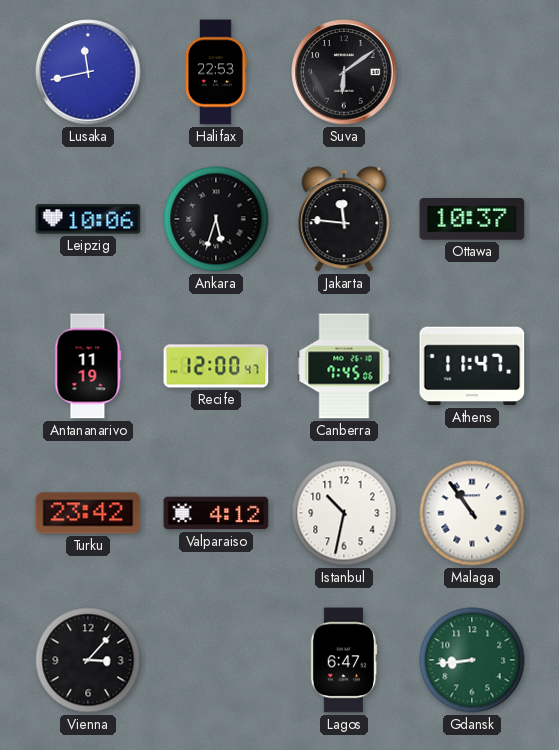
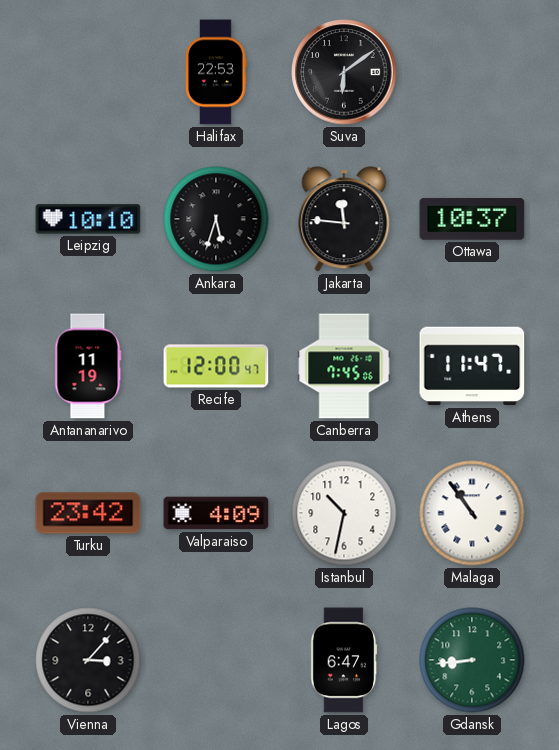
Lusaka: 11:43 -> none (88, 72)
Leipzig: 10:06 -> 10:10 (88, 219)
Valparaiso: 4:12 -> 4:09 (216, 513)
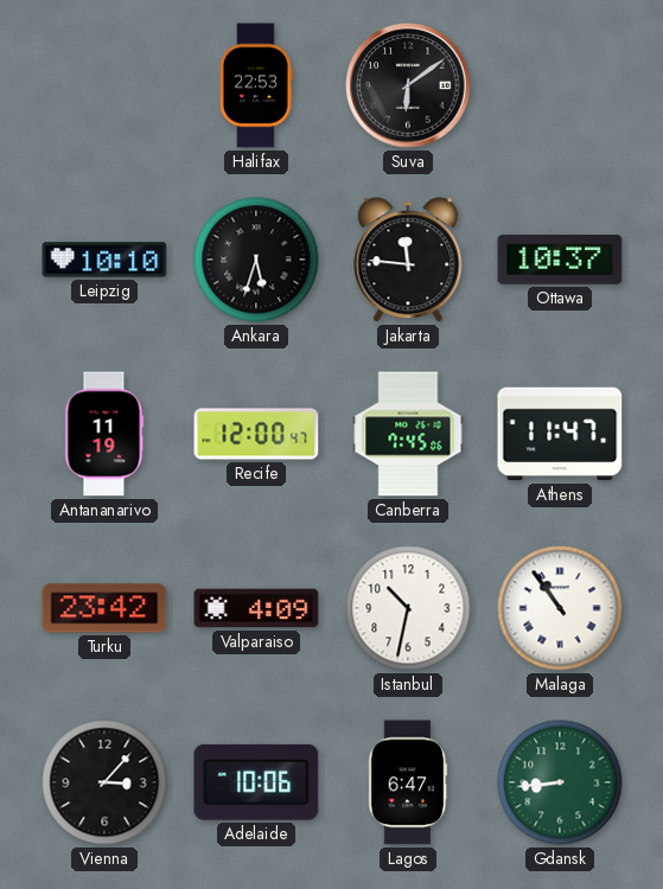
Adelaide: none -> 10:06 (256, 782)
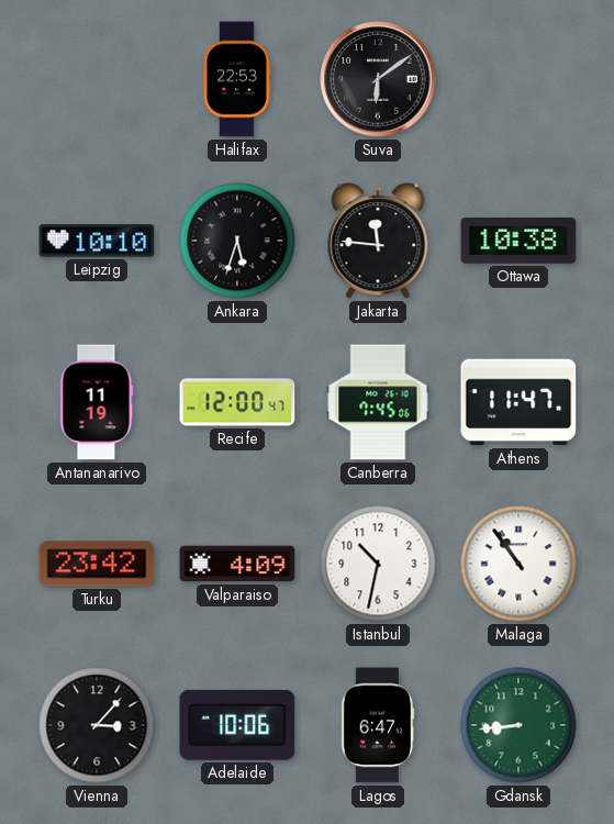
Ottawa: 10:37 -> 10:38 (518, 241)
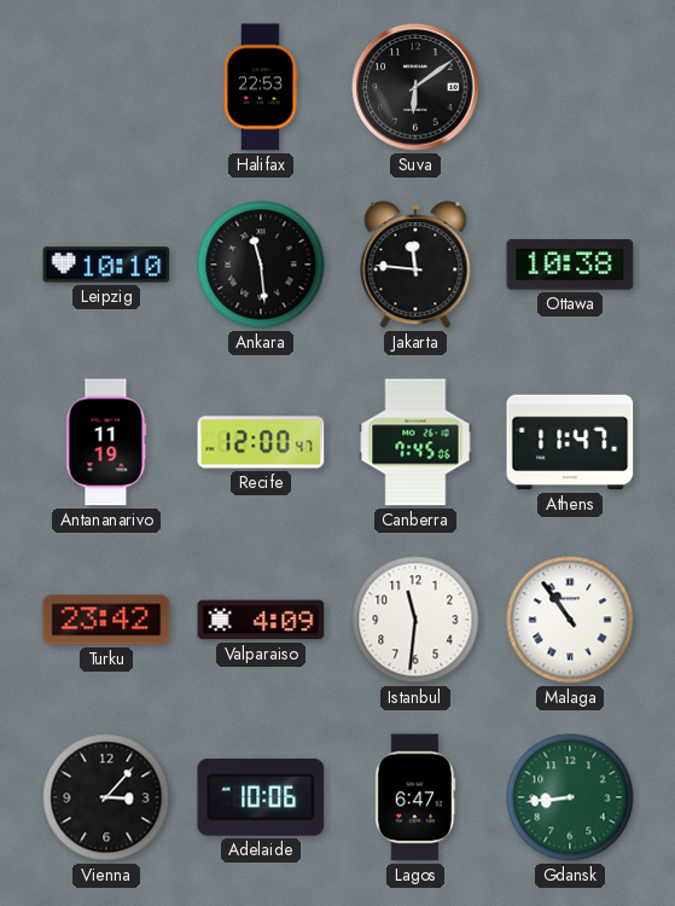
Ankara: 5:33 -> 11:29 (261, 265)
Istanbul: 10:32 -> 11:31 (415, 620)
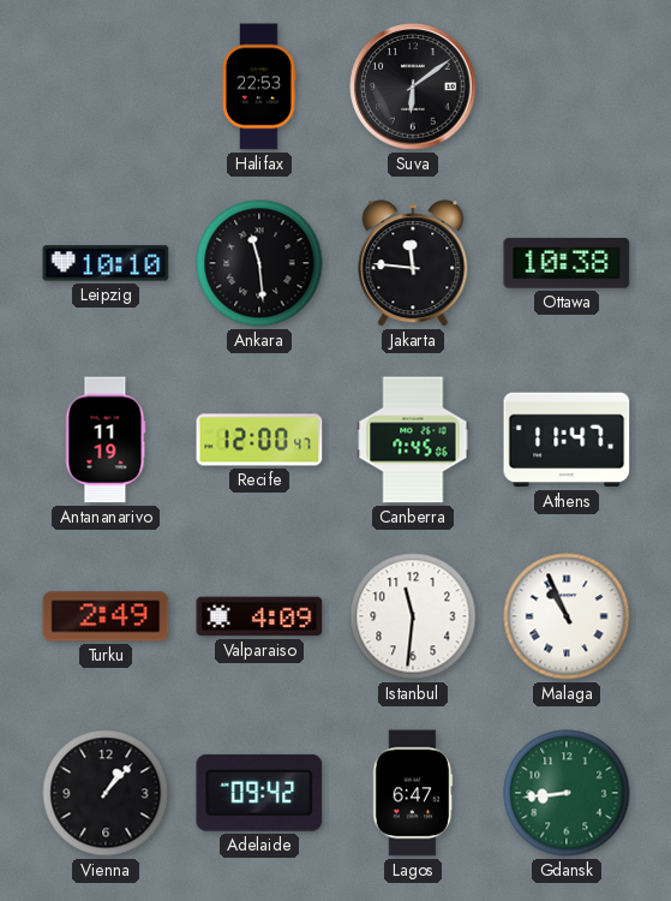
Turku: 23:42 -> 2:49 (106, 616)
Malaga: 10:54 -> 10:56 (567, 616)
Vienna: 3:07 -> 1:07 (106, 793)
Adelaide: 10:06 -> 09:42 (259, 793)
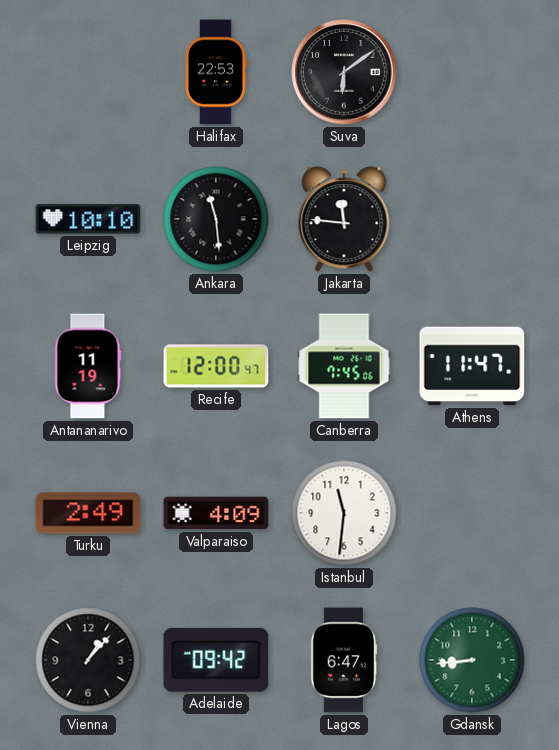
Ottawa: 10:38 -> none (567, 263)
Malaga: 10:56 -> none (567, 616)
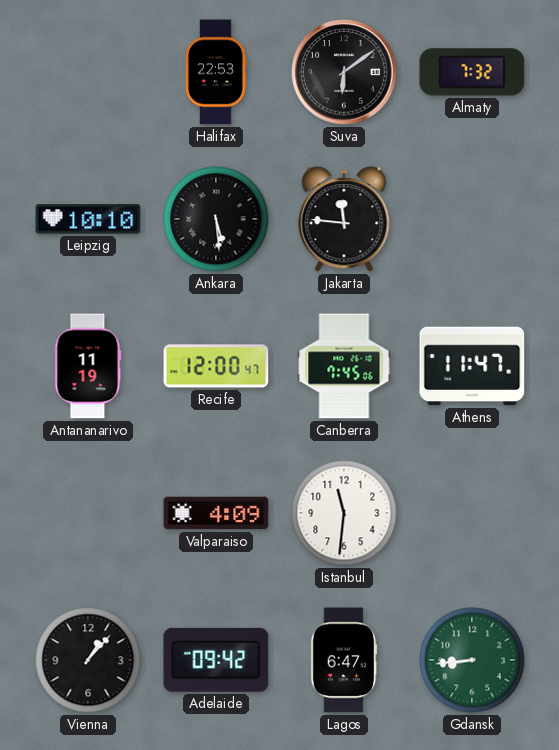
Almaty: none -> 7:32 (472, 72)
Ankara: 11:29 -> 5:29 (216, 219)
Turku: 2:49 -> none (88, 513)
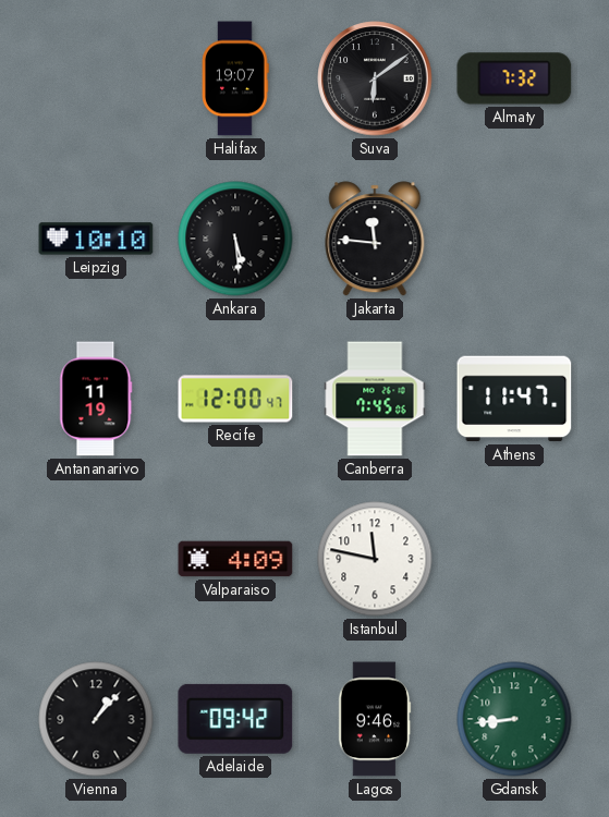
Halifax: 22:53 -> 19:07 (235, 78)
Istanbul: 11:31 -> 11:47 (375, 559)
Lagos: 6:47 -> 9:46 (375, 719)
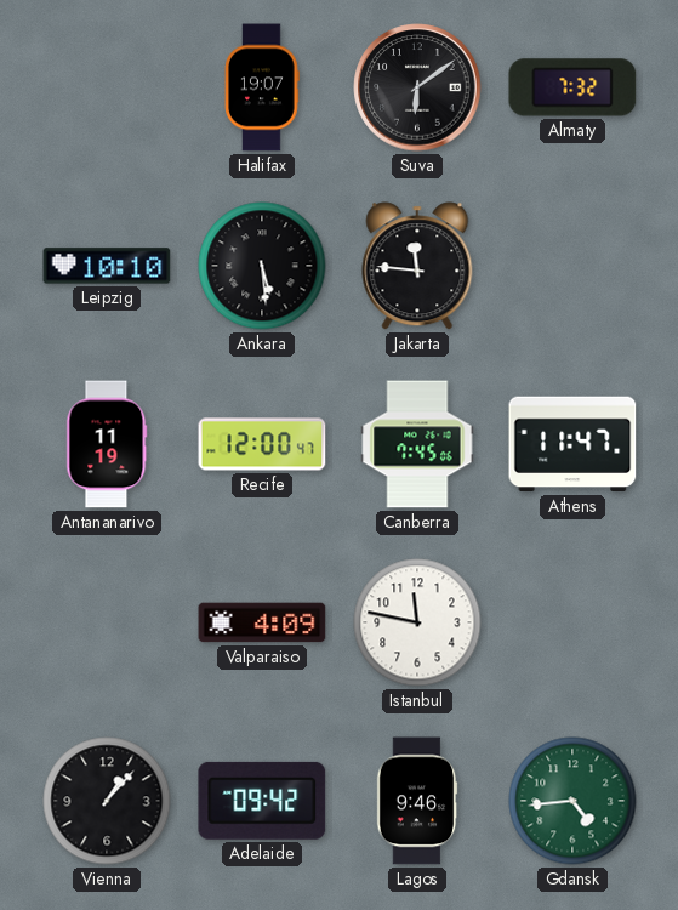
Gdansk: 8:44 -> 4:44 (572, 801)
